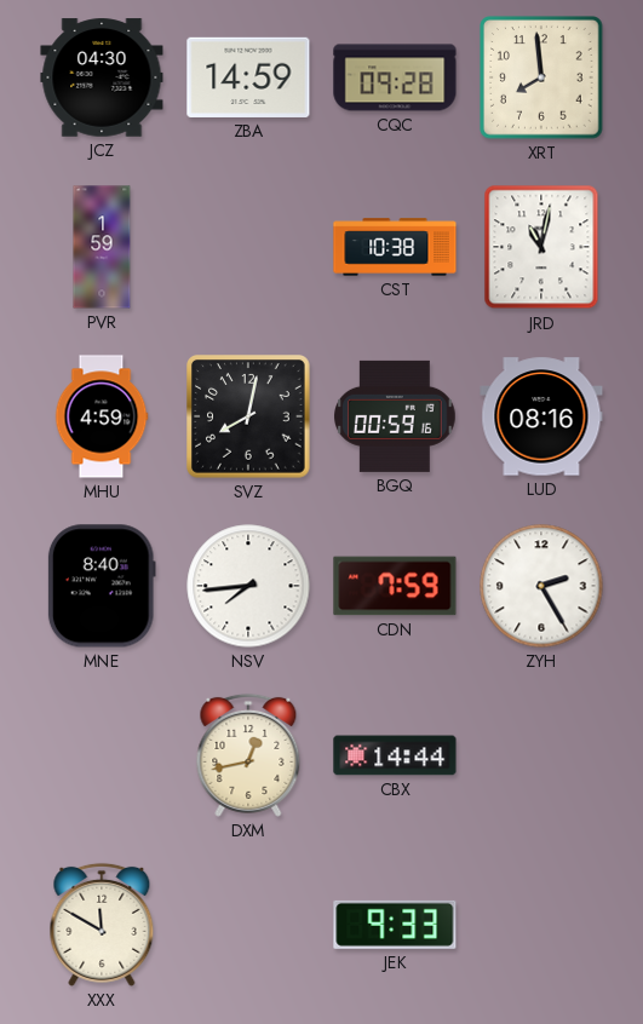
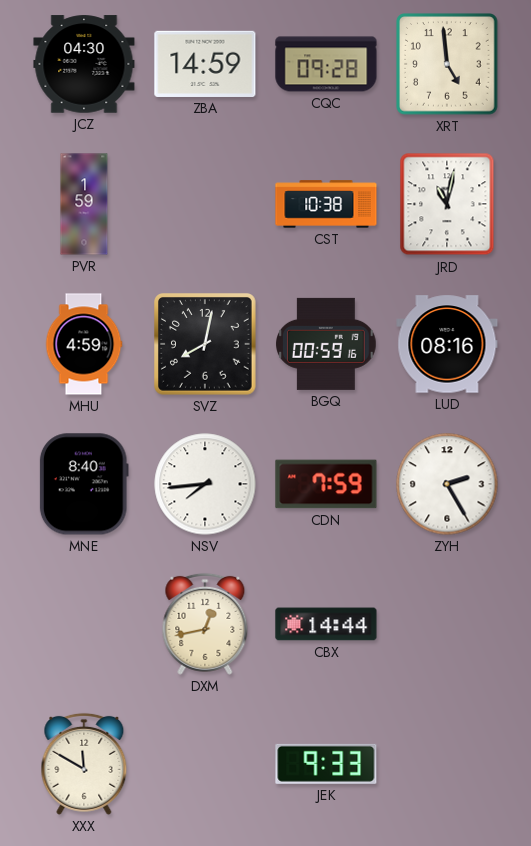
XRT: 7:59 -> 4:59 (447, 64)
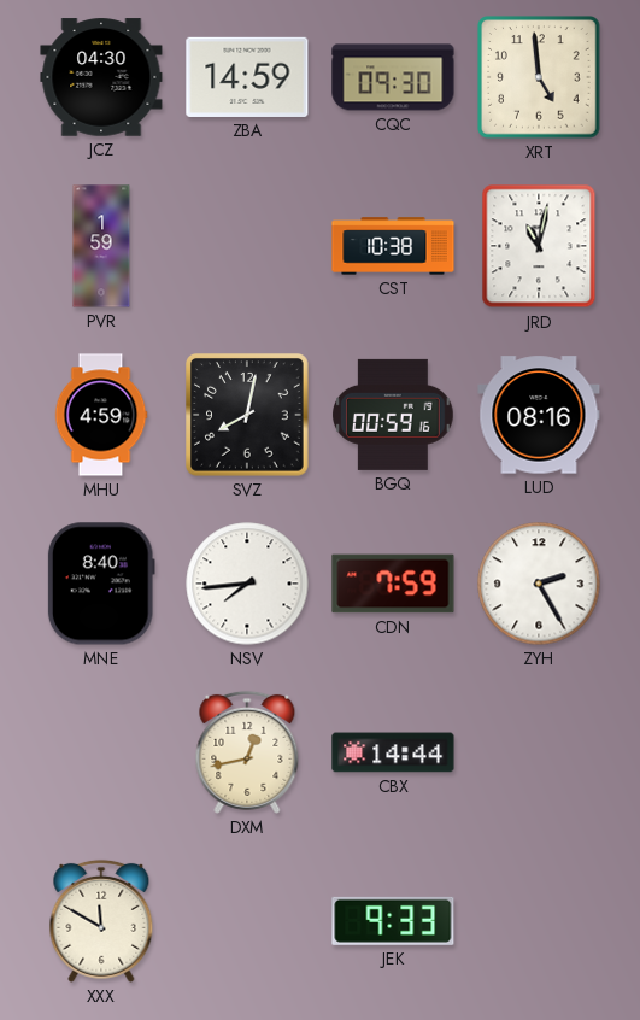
CQC: 09:28 -> 09:30 (393, 77)
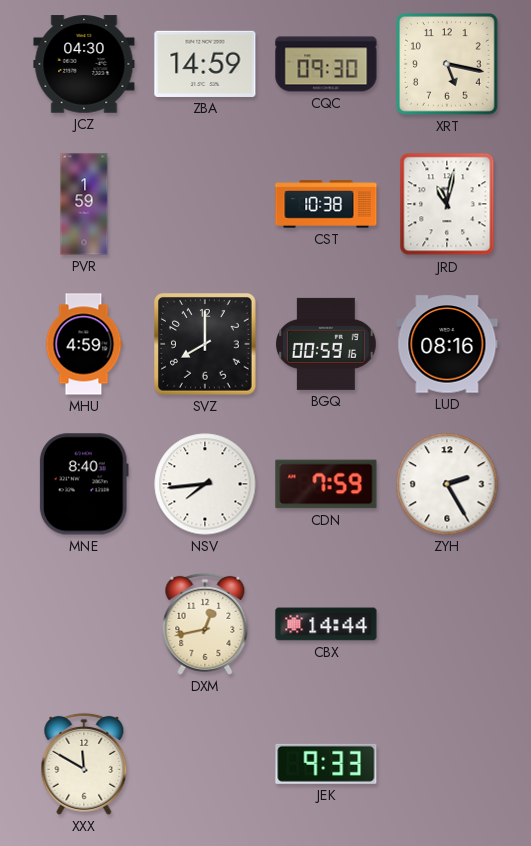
XRT: 4:59 -> 5:17 (447, 64)
SVZ: 8:02 -> 8:00 (205, 344)
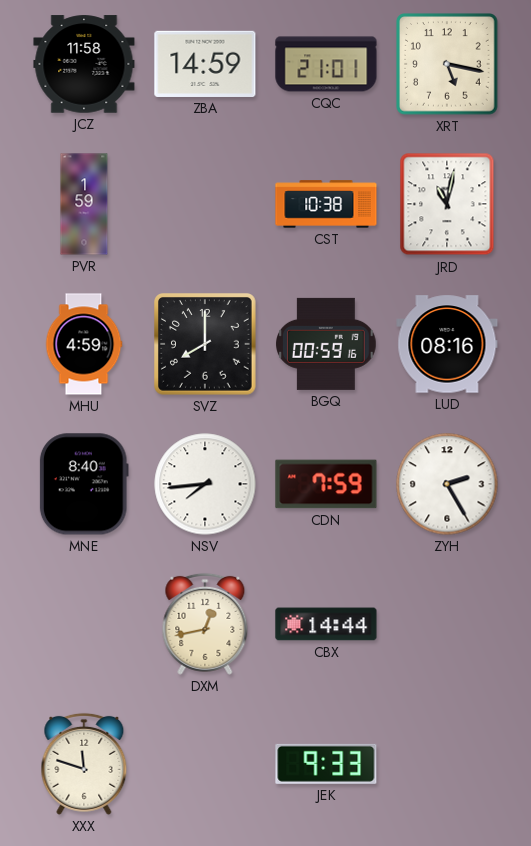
JCZ: 04:30 -> 11:58 (84, 64)
CQC: 09:30 -> 21:01 (326, 64)
XXX: 11:50 -> 11:48 (84, 764)
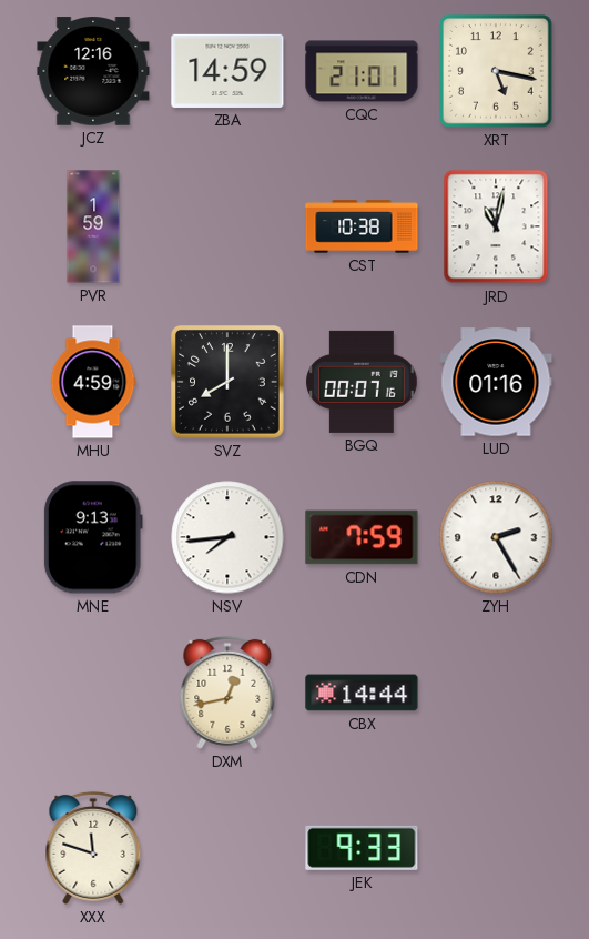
JCZ: 11:58 -> 12:16 (93, 71)
BGQ: 00:59 -> 00:07 (363, 382)
LUD: 08:16 -> 01:16 (496, 382)
MNE: 8:40 -> 9:13 (93, 537)
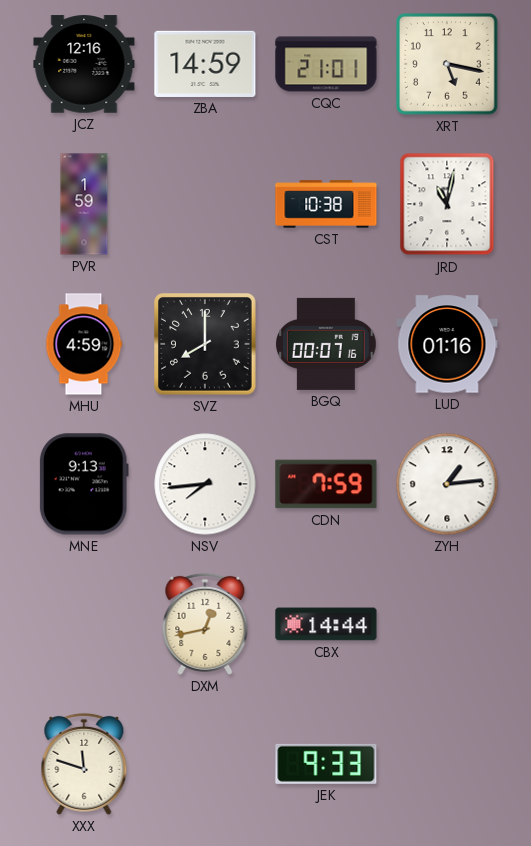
ZYH: 2:25 -> 1:14 (447, 484)
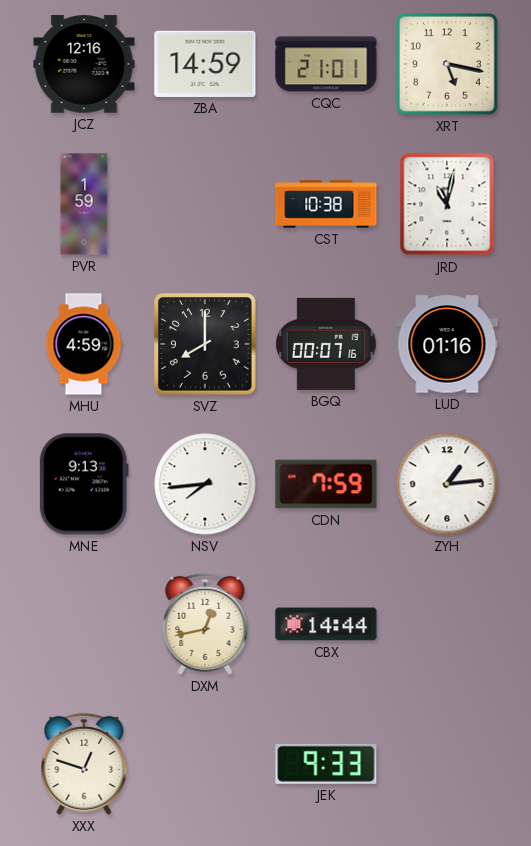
XXX: 11:48 -> 12:48 (84, 764)
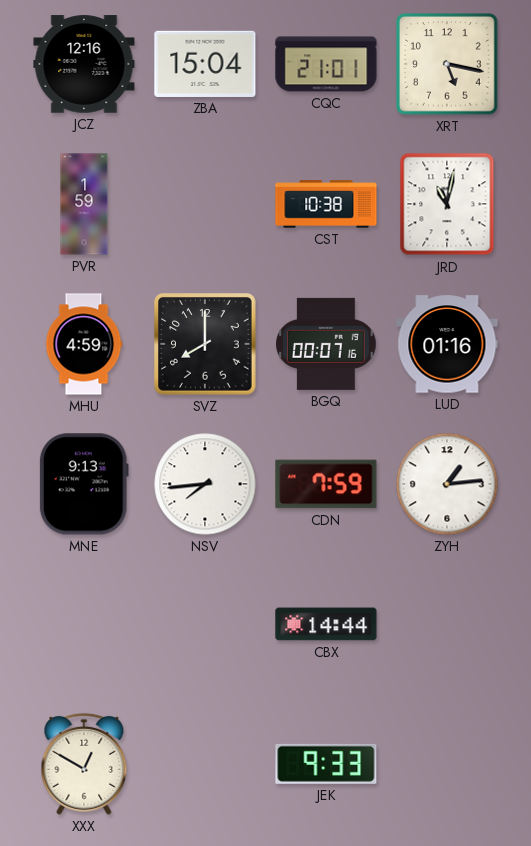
ZBA: 14:59 -> 15:04 (205, 64)
DXM: 12:43 -> none (205, 624)
XXX: 12:48 -> 12:50 (84, 764)
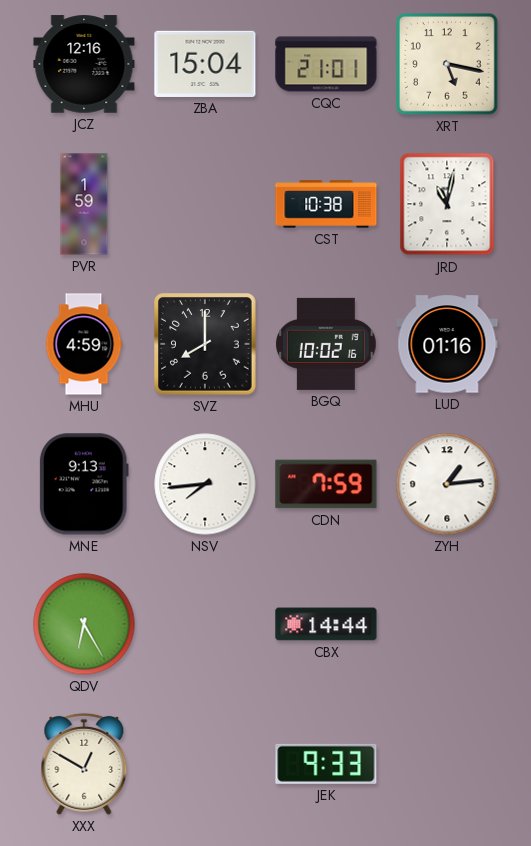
BGQ: 00:07 -> 10:02 (327, 344)
QDV: none -> 6:25 (84, 624)
